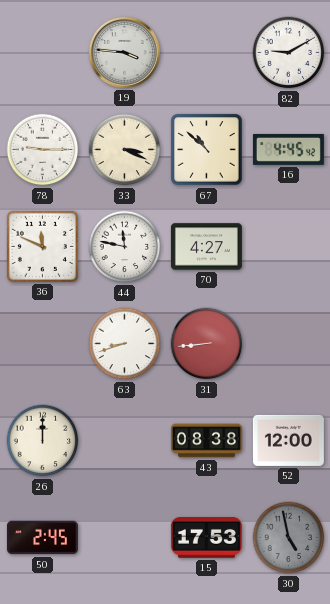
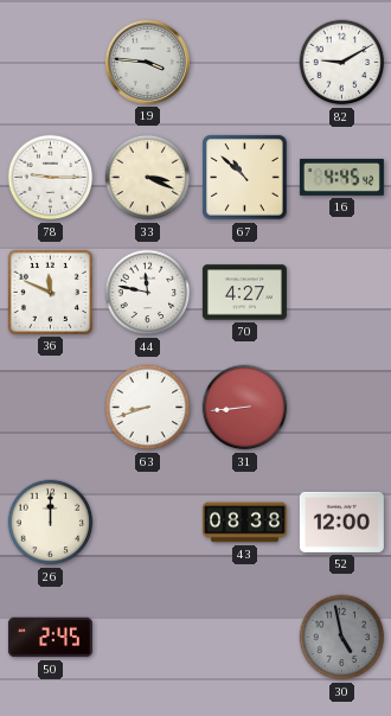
15: 17:53 -> none (206, 538)
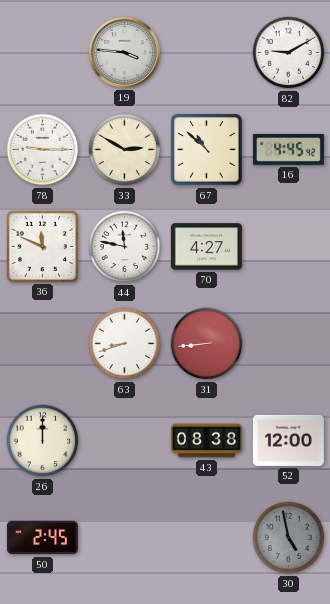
33: 3:19 -> 2:50 (125, 150)
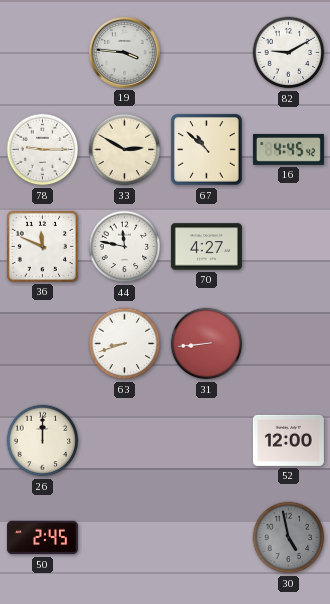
43: 08:38 -> none (206, 441)
